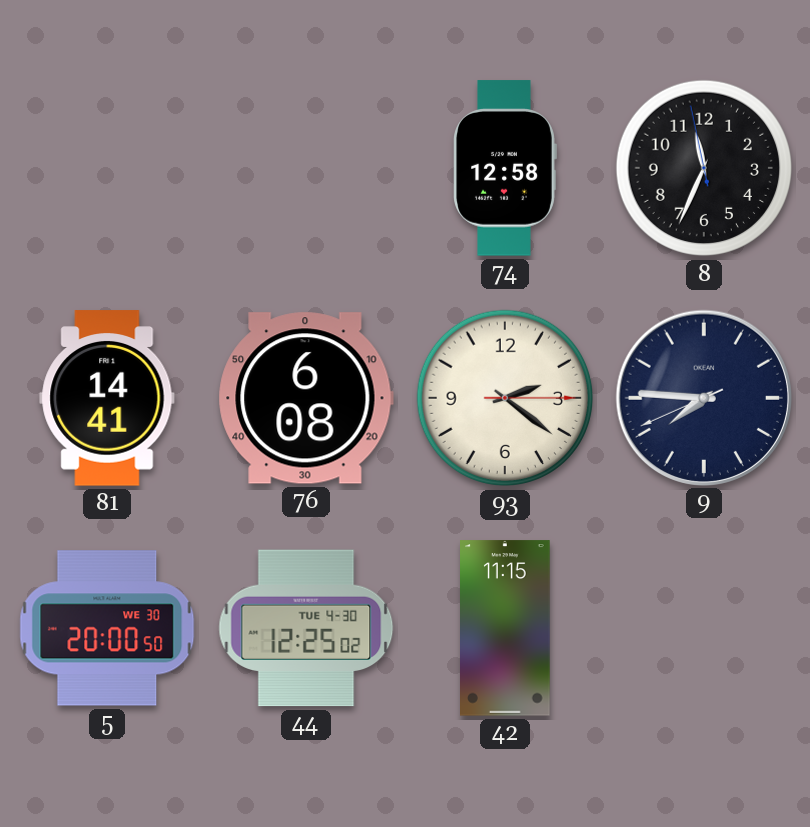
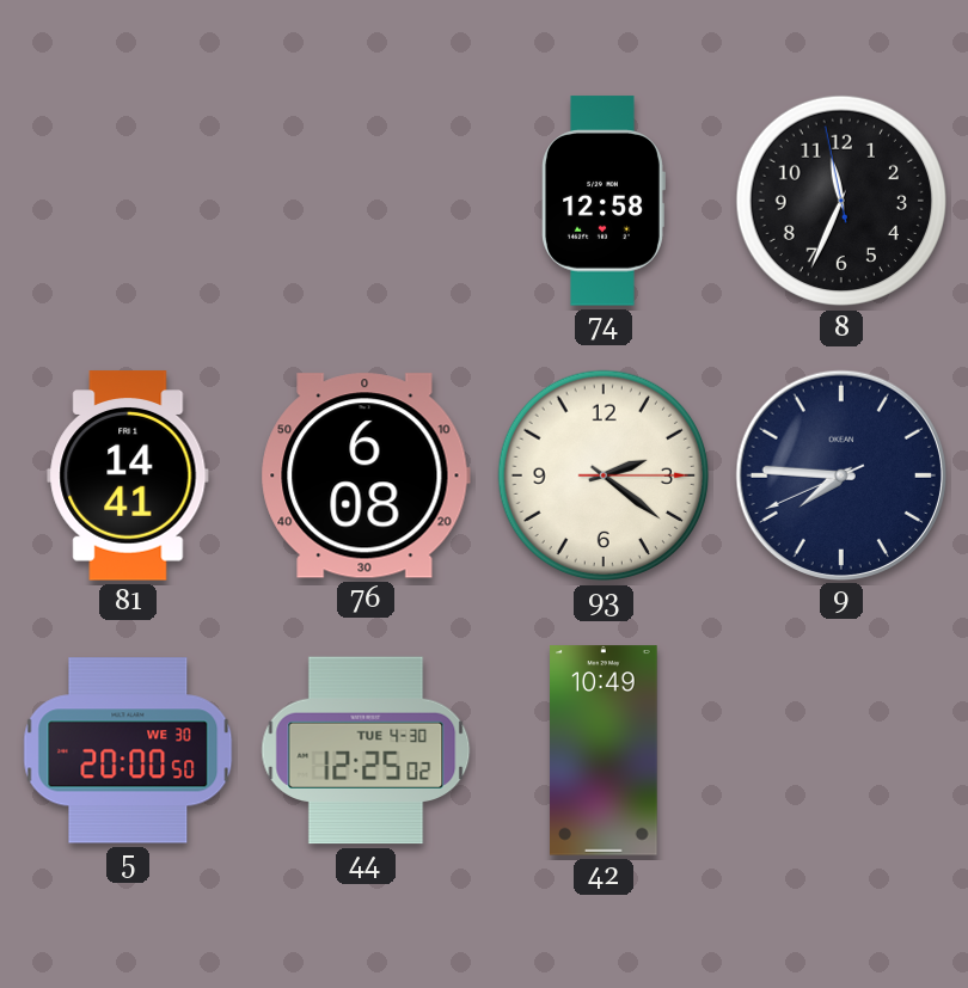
42: 11:15 -> 10:49 (605, 750)
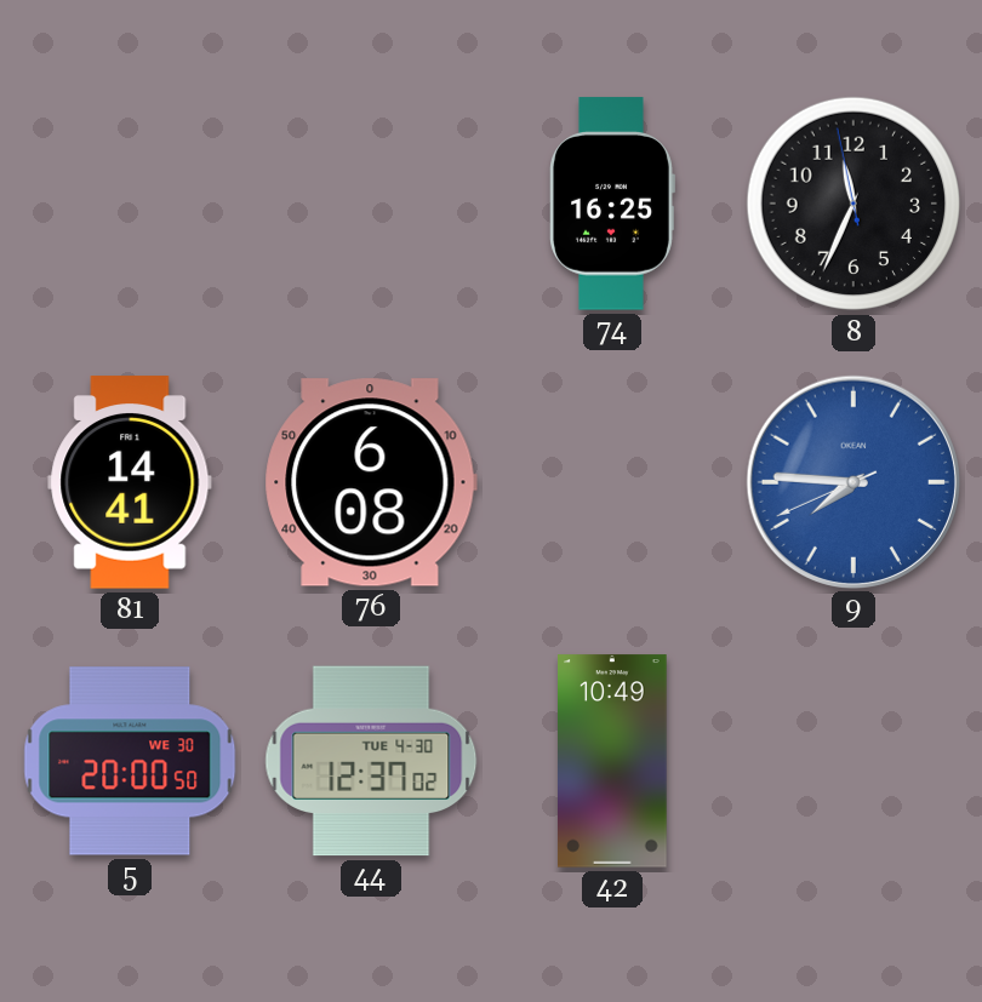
74: 12:58 -> 16:25 (612, 204)
93: 2:21 -> none (604, 475)
9 dial: navy -> blue (852, 481)
44: 12:25 -> 12:37 (371, 761)
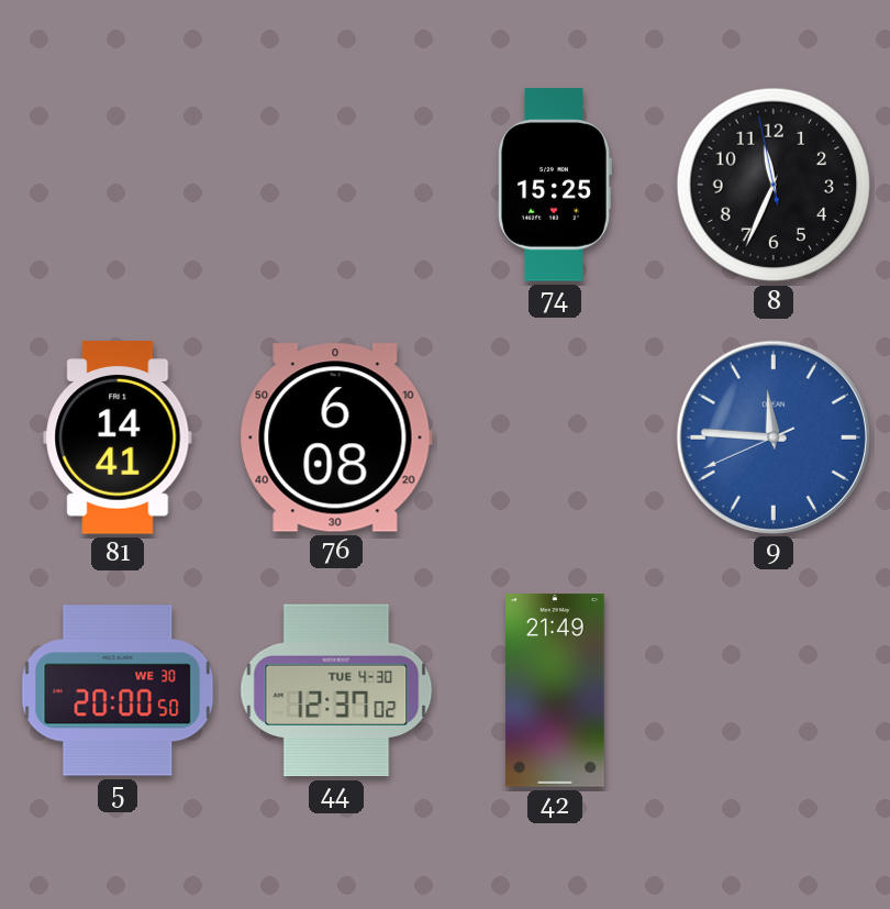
74: 16:25 -> 15:25 (555, 185)
9: 7:45 -> 11:45 (772, 436)
42: 10:49 -> 21:49 (556, 690)
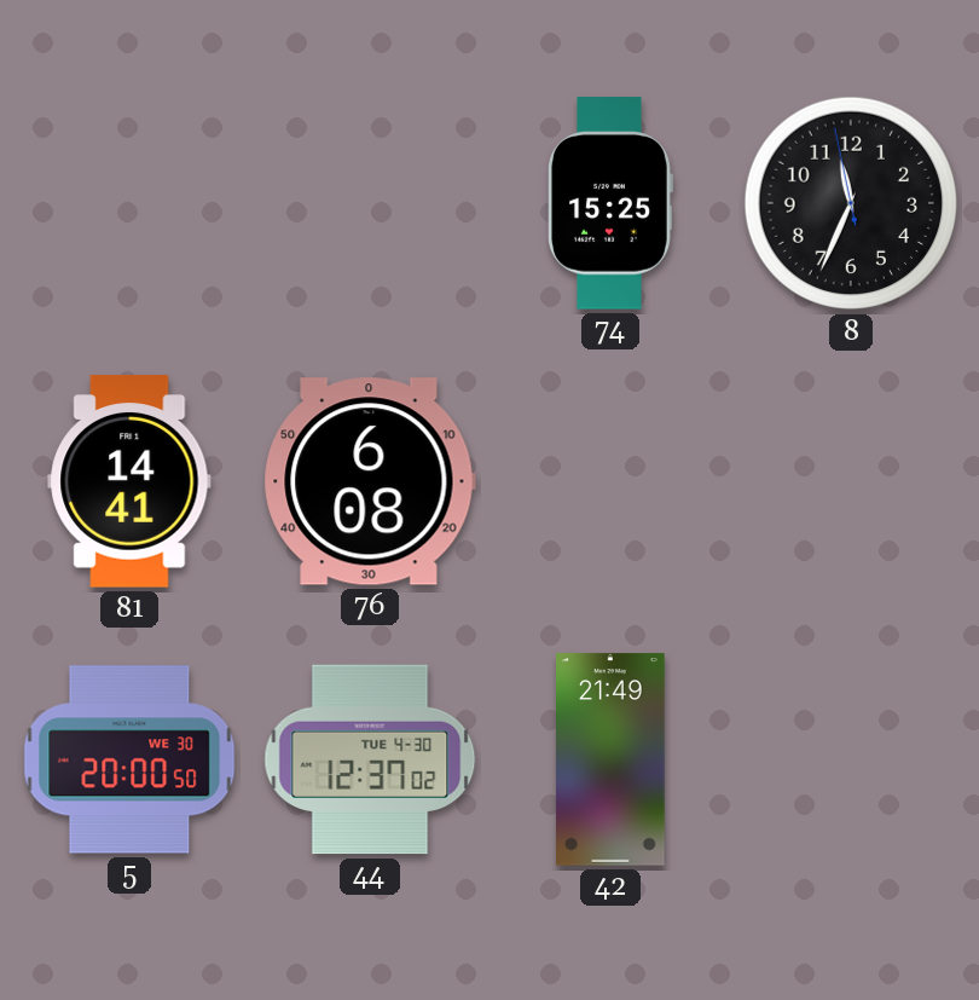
9: 11:45 -> none (772, 436)
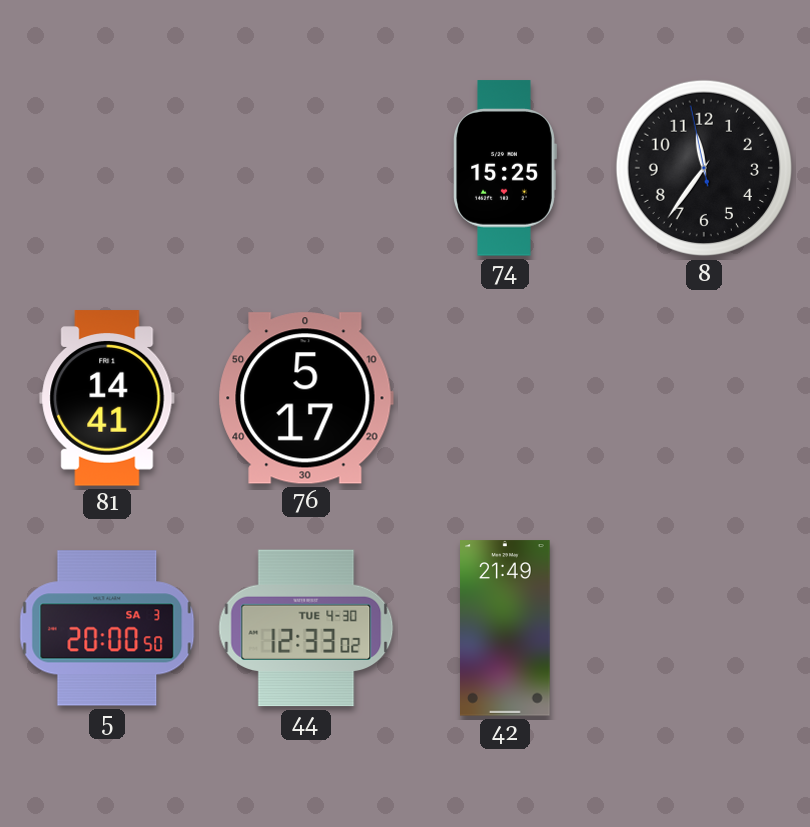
8: 11:33 -> 11:35 (704, 168)
76: 6:08 -> 5:17 (306, 398)
5 date: WE 30 -> SA 3 (107, 628)
44: 12:37 -> 12:33 (306, 628)
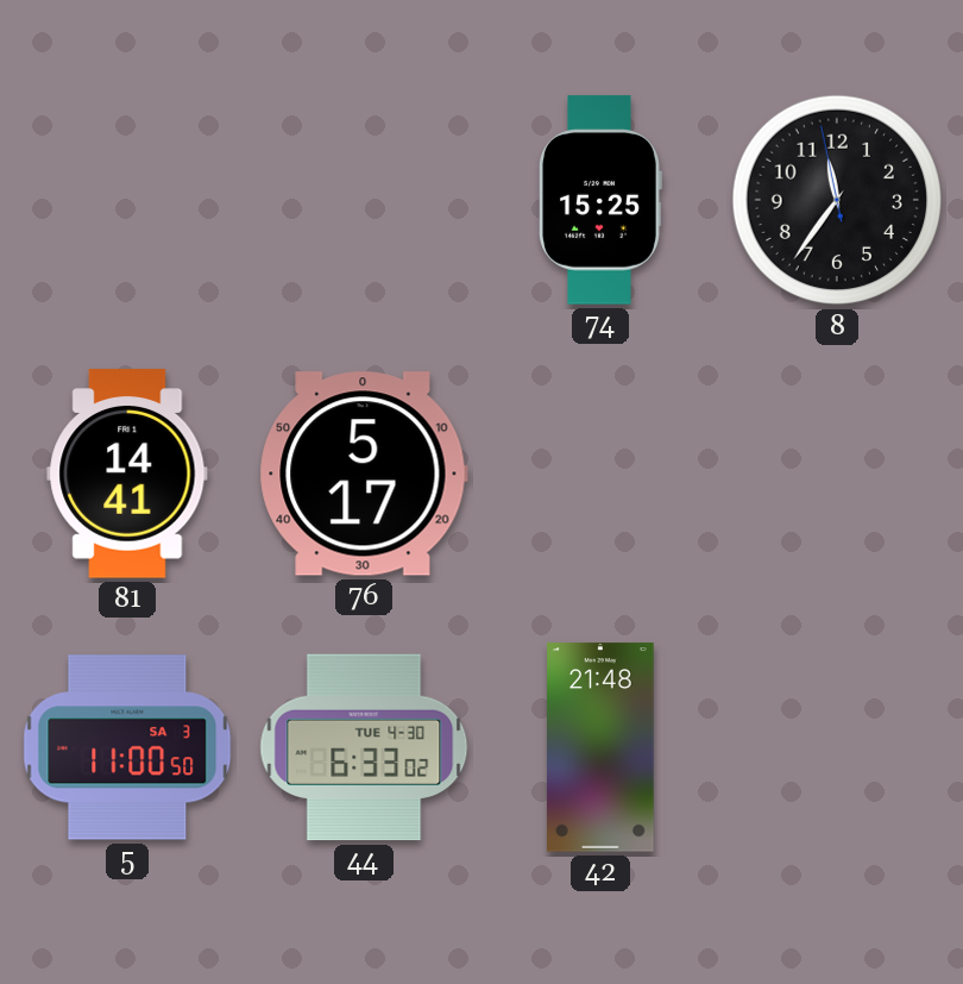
5: 20:00 -> 11:00 (127, 747)
44: 12:33 -> 6:33 (364, 747)
42: 21:49 -> 21:48 (602, 747)
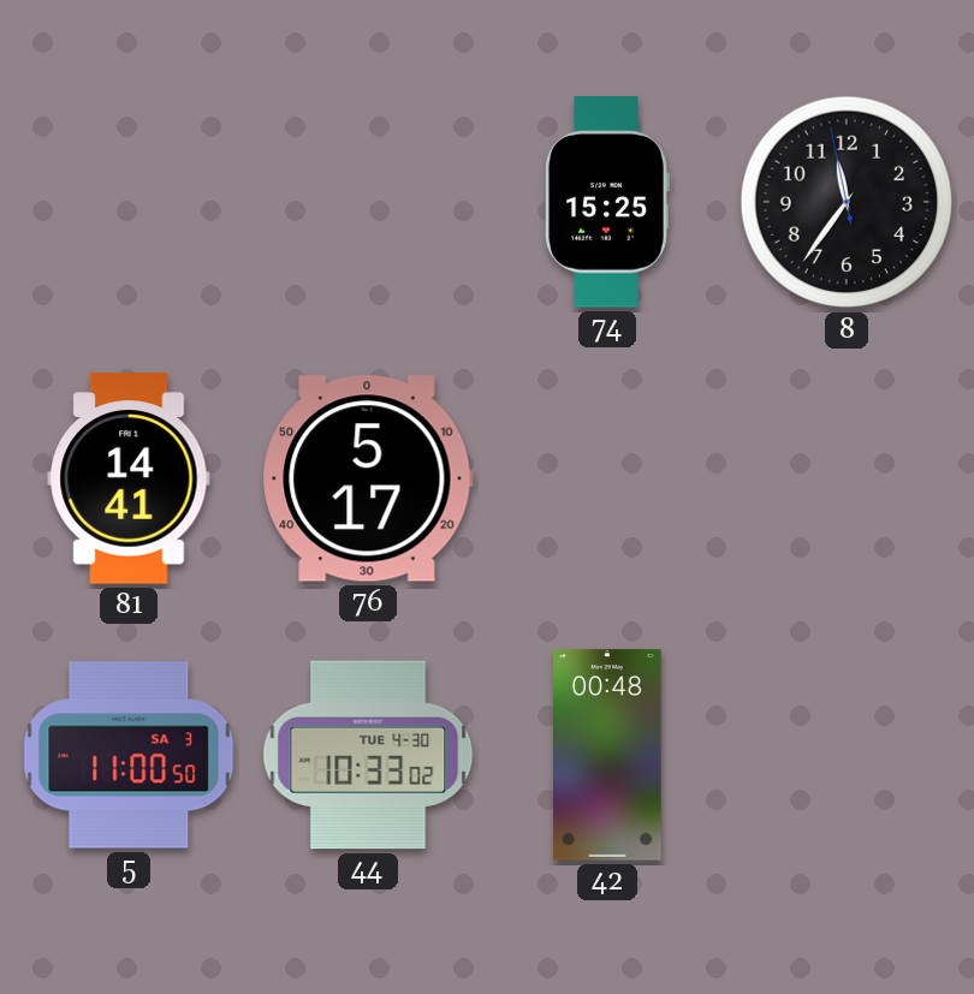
44: 6:33 -> 10:33 (368, 755)
42: 21:48 -> 00:48 (608, 755)
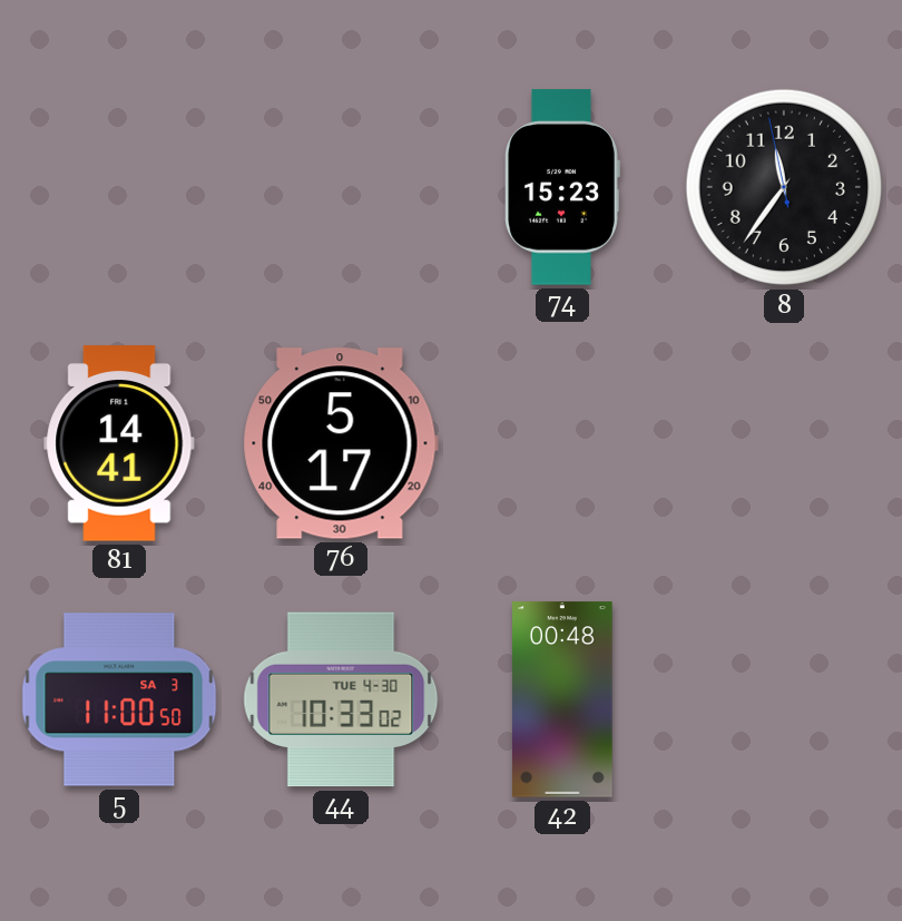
74: 15:25 -> 15:23 (562, 187)
